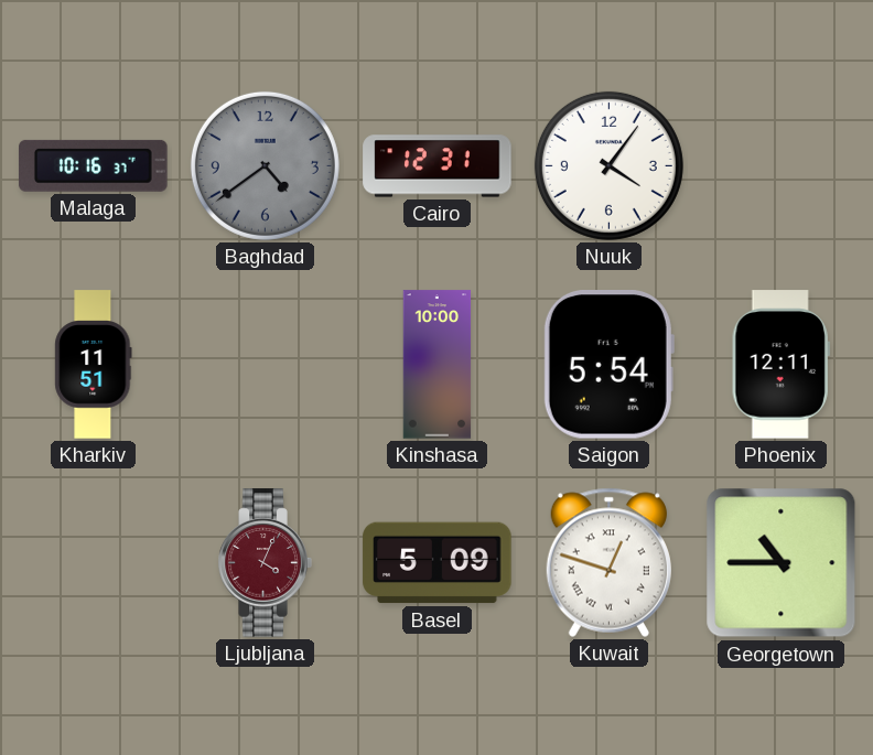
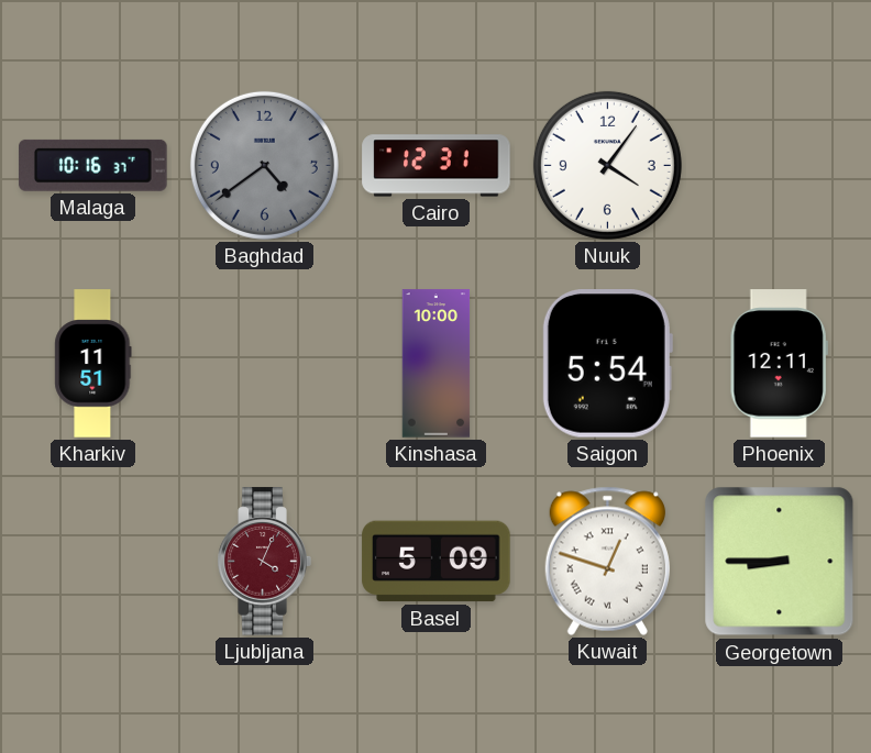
Georgetown: 10:45 -> 8:45 (780, 562)
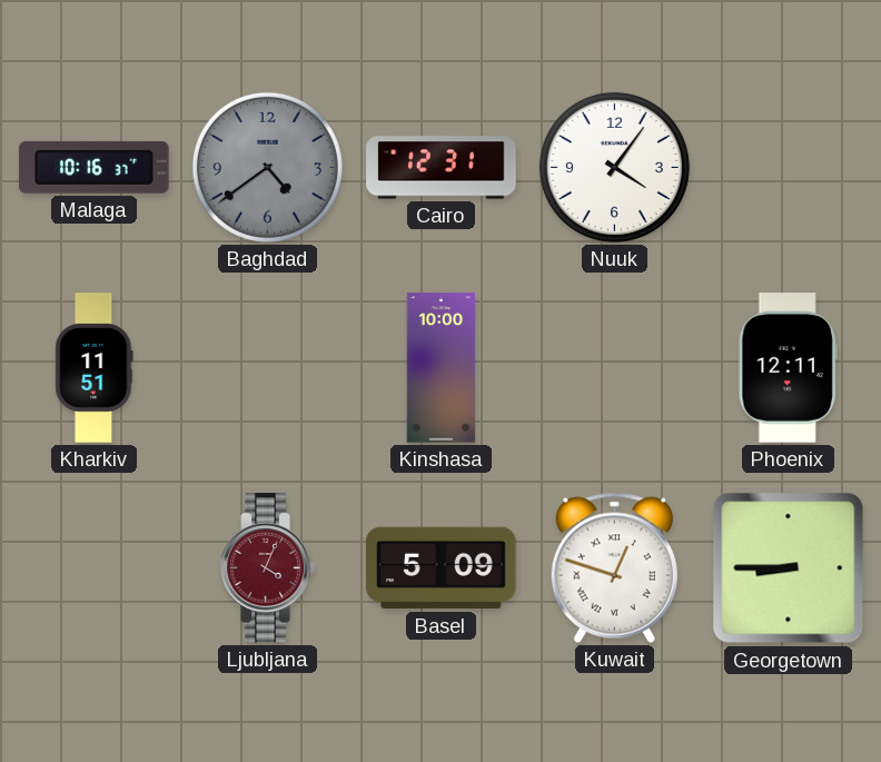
Saigon: 5:54 -> none (607, 364)
